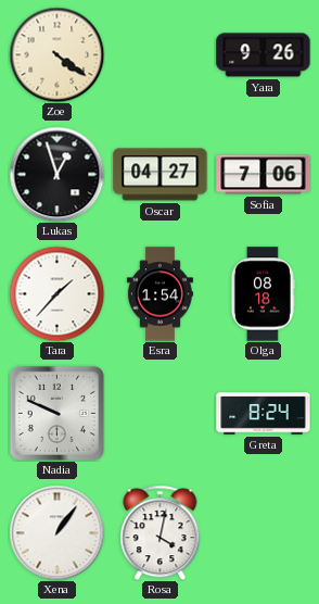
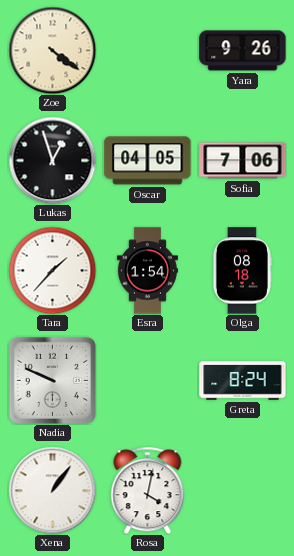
Oscar: 04:27 -> 04:05 (148, 161)
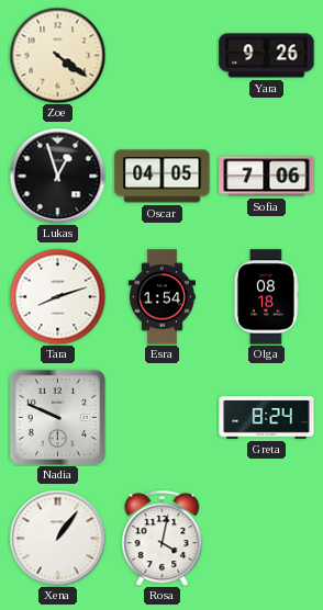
Tara: 1:37 -> 8:12 (57, 296)
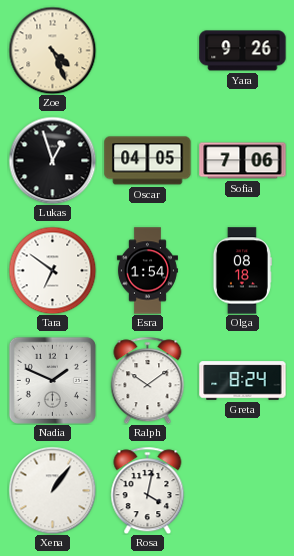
Zoe: 4:21 -> 4:26 (52, 50)
Tara: 8:12 -> 6:51 (52, 270)
Nadia: 9:49 -> 1:49 (52, 380)
Ralph: none -> 10:09 (148, 380)
